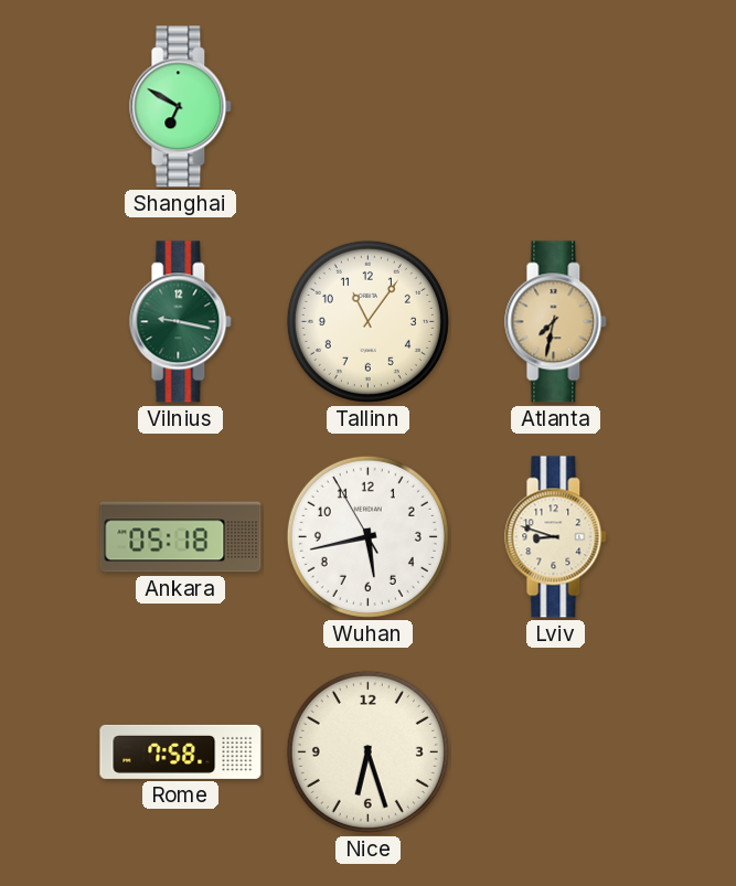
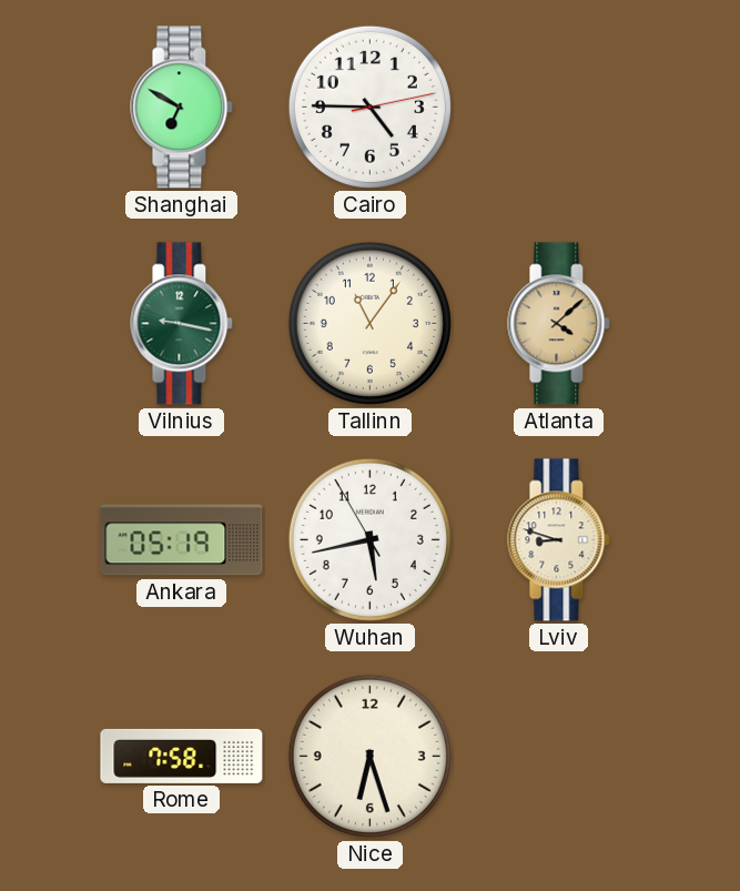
Cairo: none -> 4:45 (369, 107)
Atlanta: 7:32 -> 4:08 (559, 324)
Ankara: 05:18 -> 05:19 (182, 540)
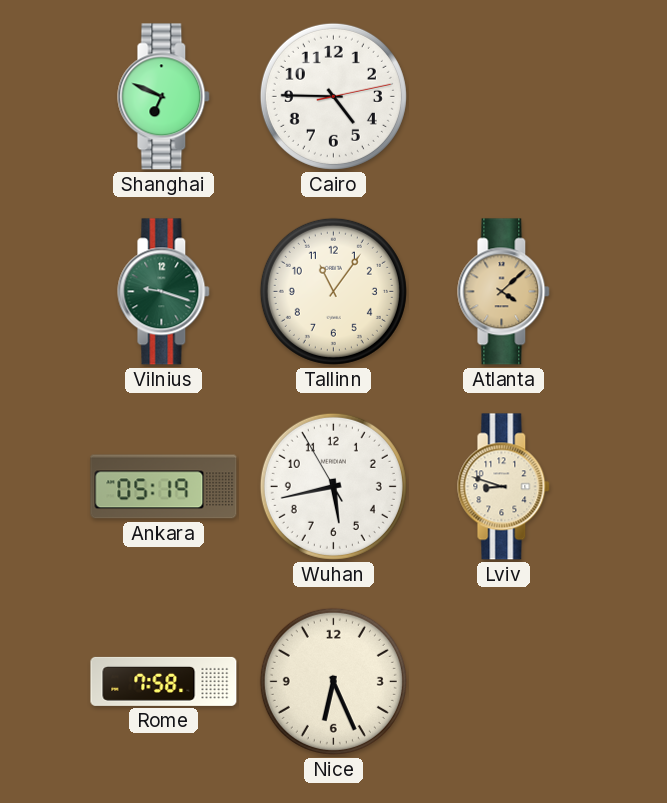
Shanghai: 6:50 -> 6:49 (164, 97)
Vilnius: 9:17 -> 9:18 (164, 292)
Nice: 6:27 -> 6:26 (333, 681)
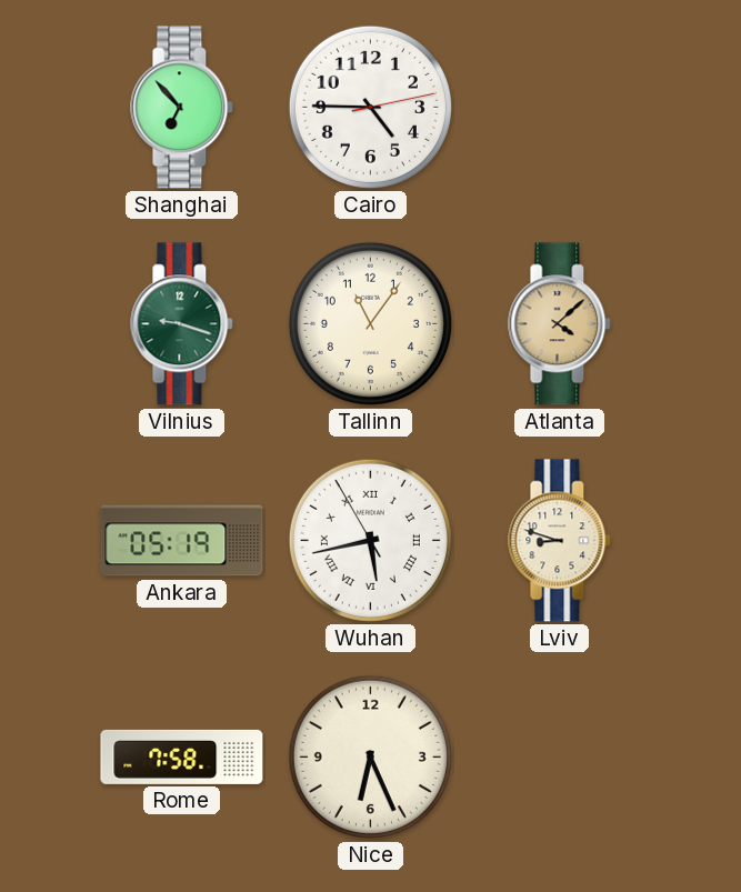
Shanghai: 6:49 -> 6:53 (182, 108)
Wuhan numerals: Arabic -> Roman (370, 540)
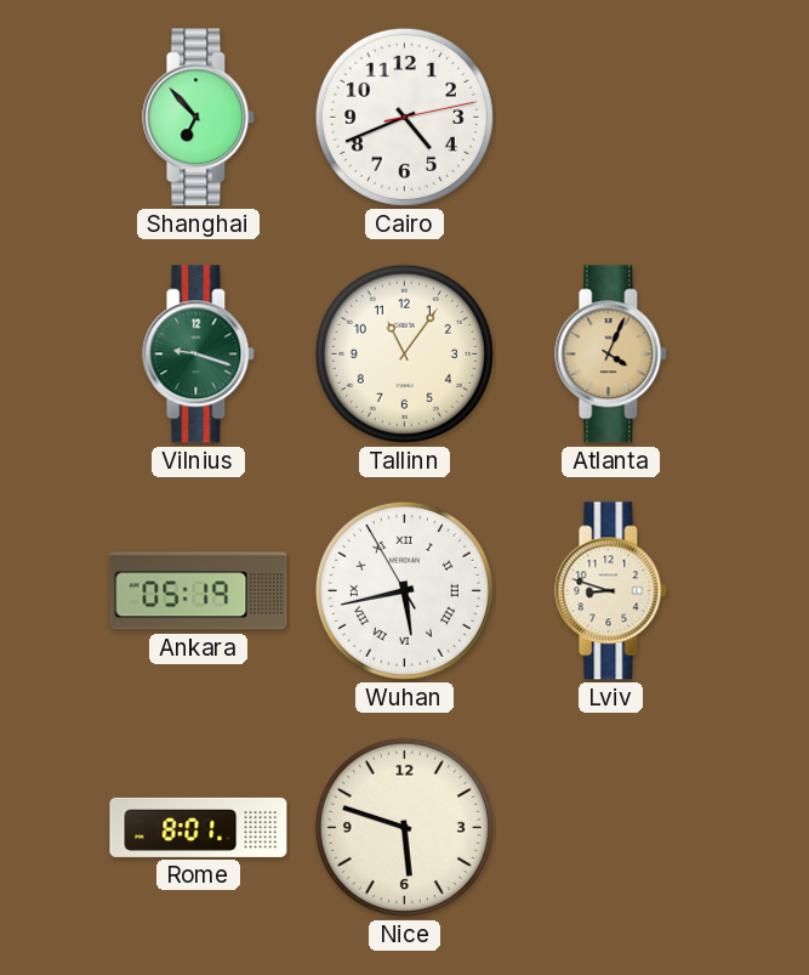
Cairo: 4:45 -> 4:41 (404, 117)
Atlanta: 4:08 -> 4:04 (611, 355)
Rome: 7:58 -> 8:01 (199, 827)
Nice: 6:26 -> 5:48 (404, 827)
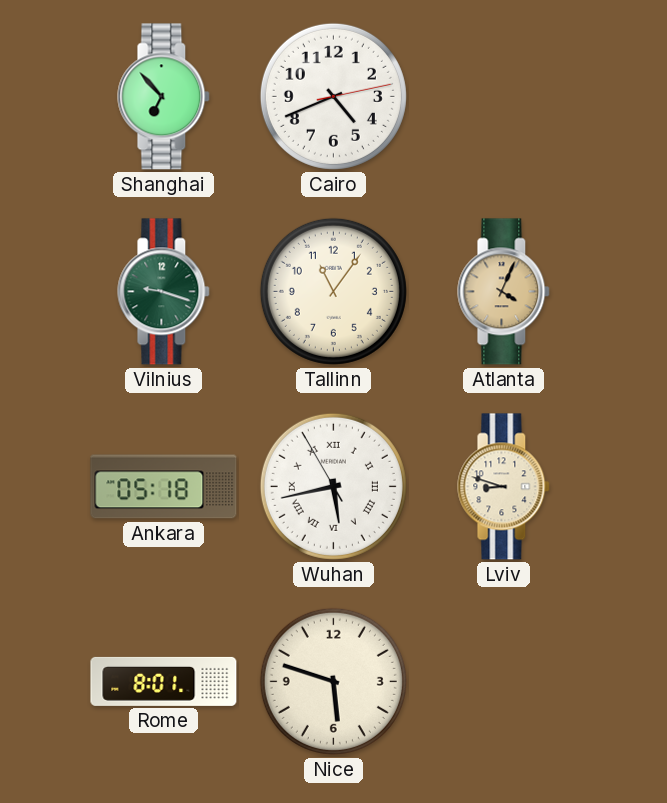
Ankara: 05:19 -> 05:18 (164, 487)
